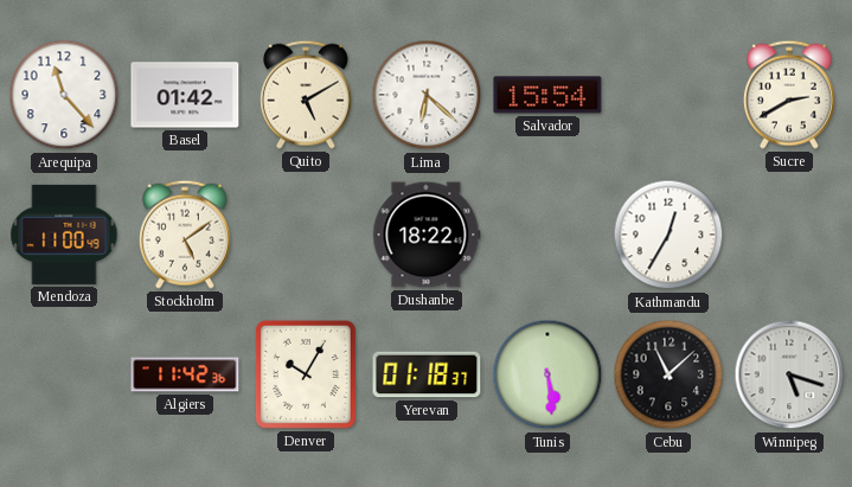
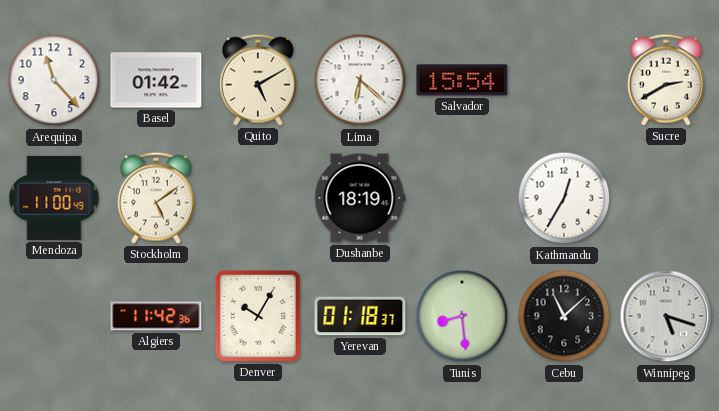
Dushanbe: 18:22 -> 18:19 (360, 198)
Tunis: 5:29 -> 8:29 (462, 316)
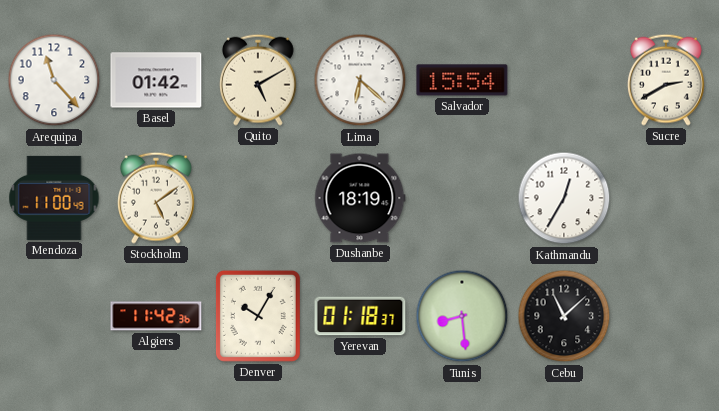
Winnipeg: 5:18 -> none (666, 316)
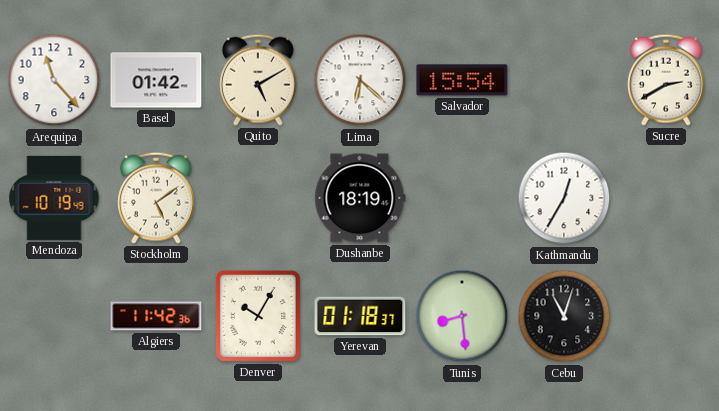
Mendoza: 11:00 -> 10:19 (54, 198)
Cebu: 11:08 -> 11:03 (564, 316)
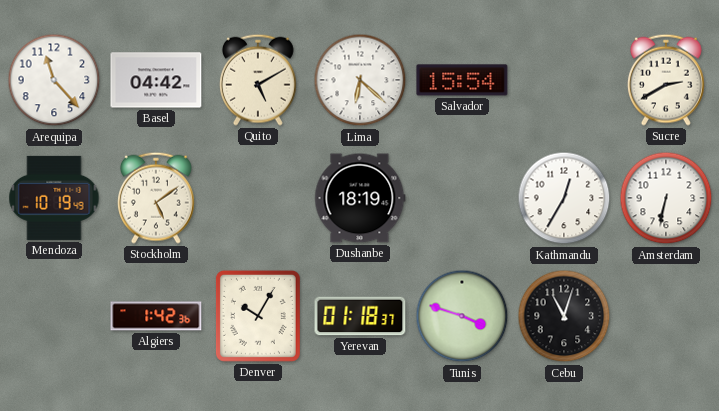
Basel: 01:42 -> 04:42 (156, 80)
Amsterdam: none -> 6:32 (666, 198)
Algiers: 11:42 -> 1:42 (156, 316)
Tunis: 8:29 -> 3:48 (462, 316)
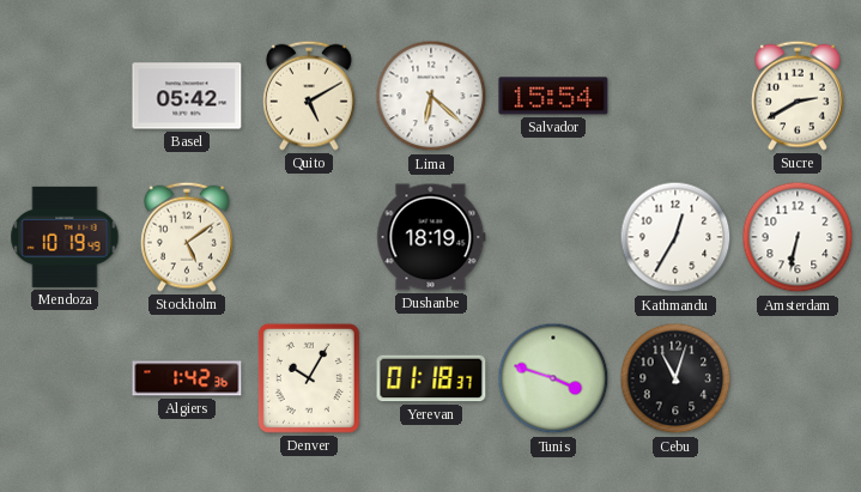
Arequipa: 11:23 -> none (54, 80)
Basel: 04:42 -> 05:42 (187, 96)
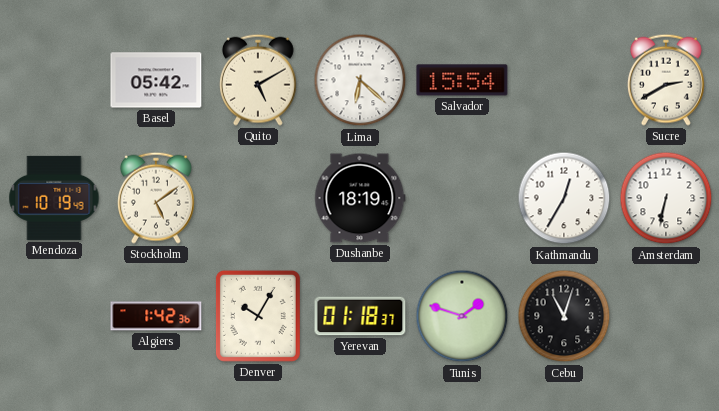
Tunis: 3:48 -> 1:48 (462, 316)
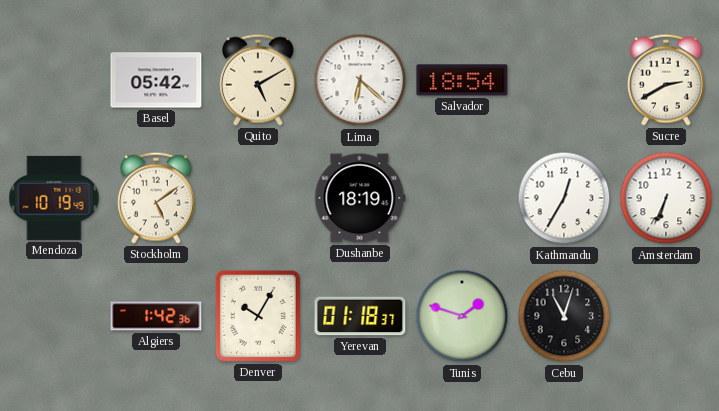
Salvador: 15:54 -> 18:54 (462, 80)
Amsterdam: 6:32 -> 6:34 (666, 198)
